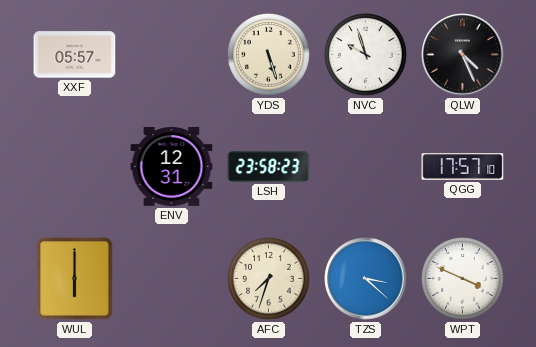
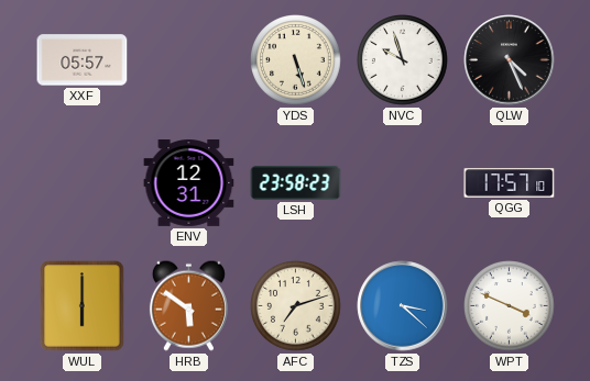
HRB: none -> 5:51 (188, 305)
AFC: 7:33 -> 7:12 (296, 306)
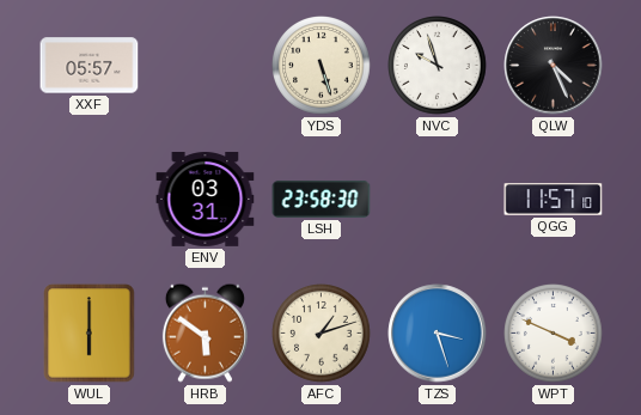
ENV: 12:31 -> 03:31 (206, 200)
LSH: 23:58:23 -> 23:58:30 (322, 199)
QGG: 17:57 -> 11:57 (554, 200)
AFC: 7:12 -> 1:12 (322, 334)
TZS: 3:22 -> 3:27 (438, 334)
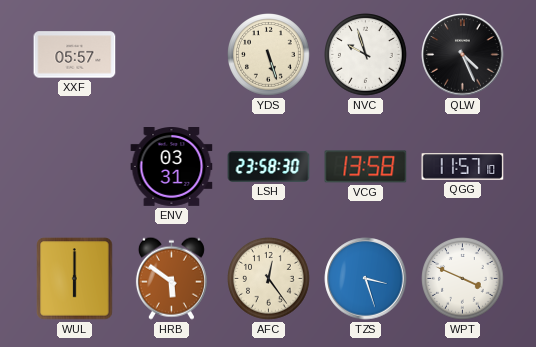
VCG: none -> 13:58 (366, 167)
AFC: 1:12 -> 12:24 (269, 279)
